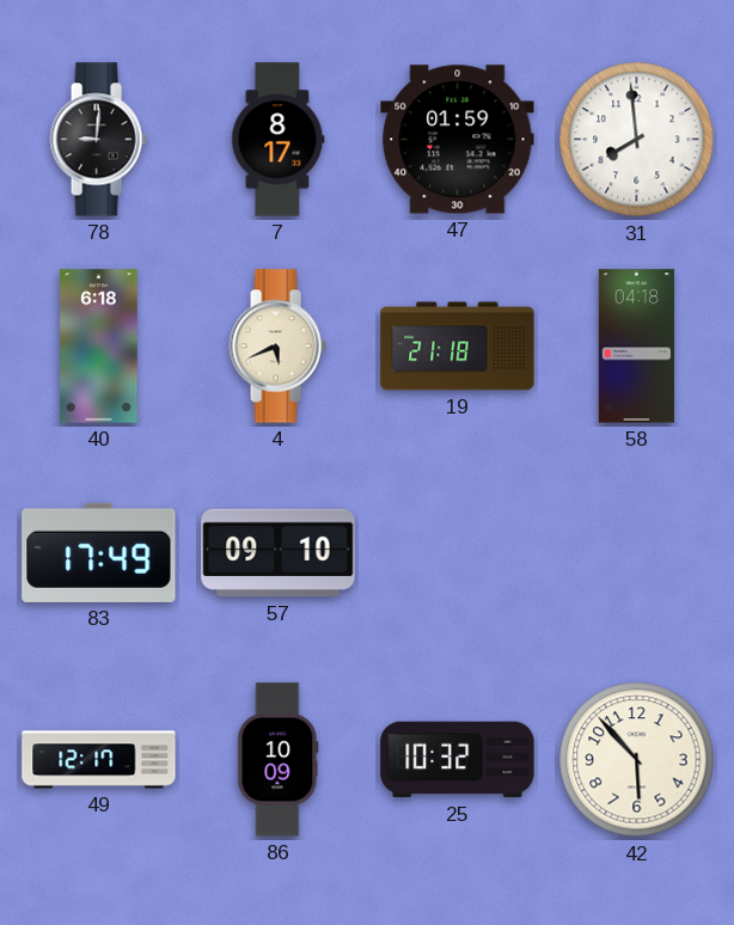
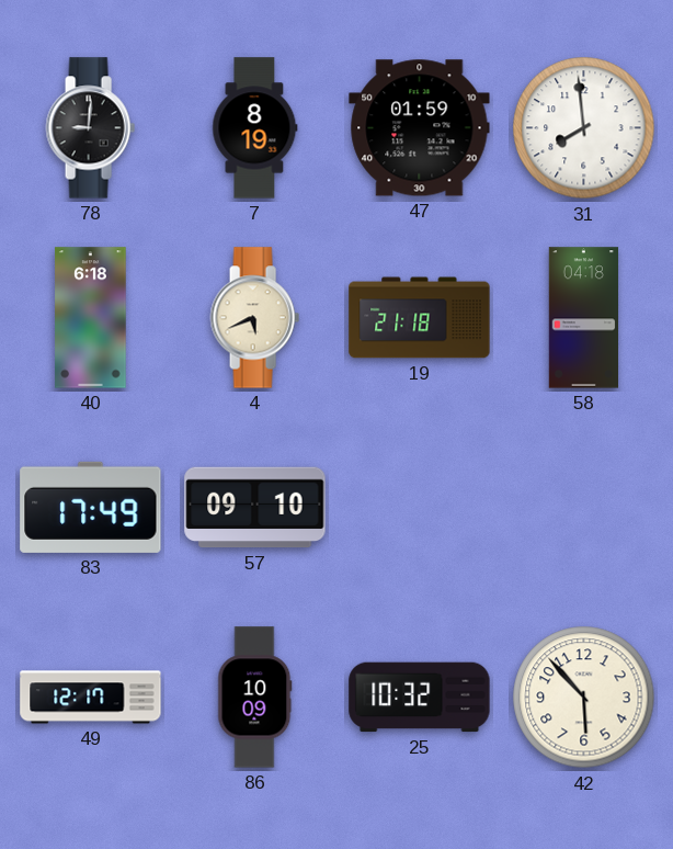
7: 8:17 -> 8:19 (255, 128)
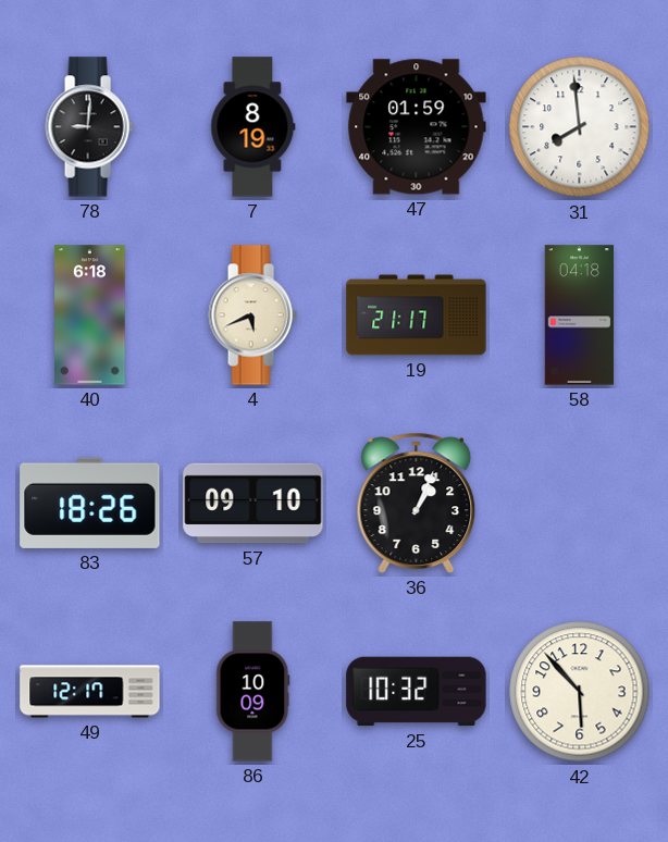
19: 21:18 -> 21:17 (417, 315)
83: 17:49 -> 18:26 (90, 503)
36: none -> 1:04 (417, 503)
